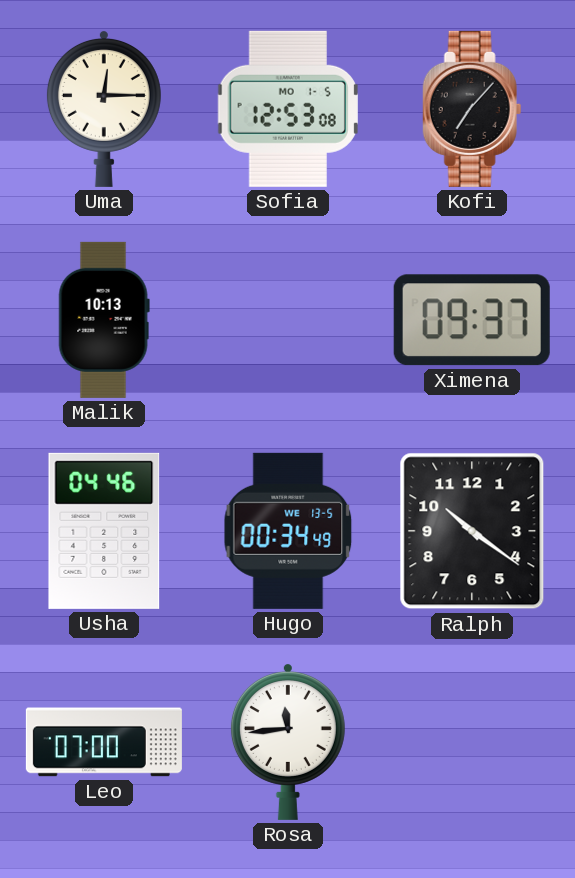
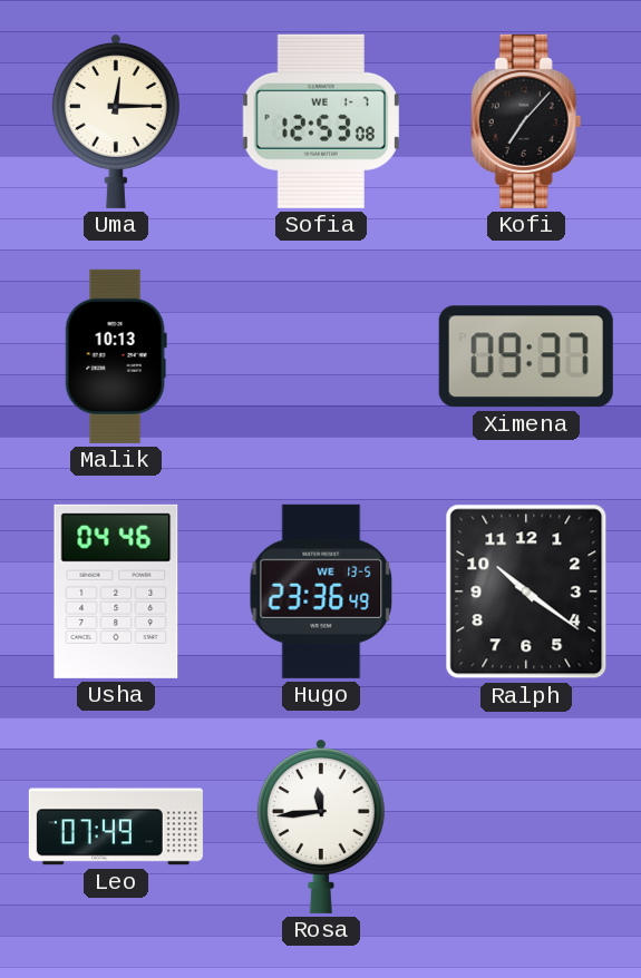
Sofia date: MO 1-5 -> WE 1-7 (321, 121)
Hugo: 00:34 -> 23:36 (321, 591)
Leo: 07:00 -> 07:49 (116, 827)
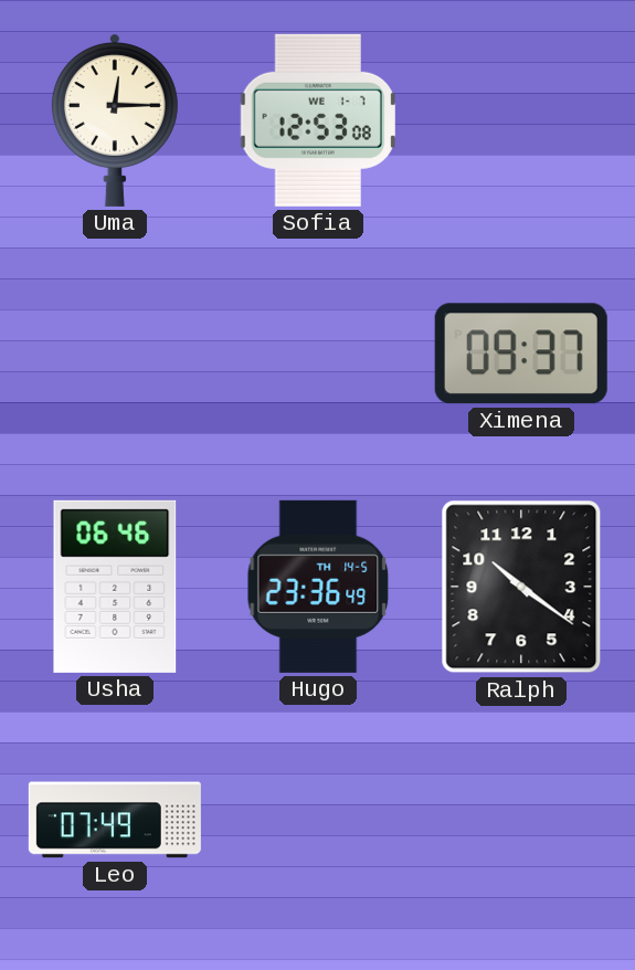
Kofi: 7:07 -> none (526, 121)
Malik: 10:13 -> none (116, 356)
Usha: 04:46 -> 06:46 (115, 587)
Hugo date: WE 13-5 -> TH 14-5 (318, 587)
Rosa: 11:44 -> none (321, 827)
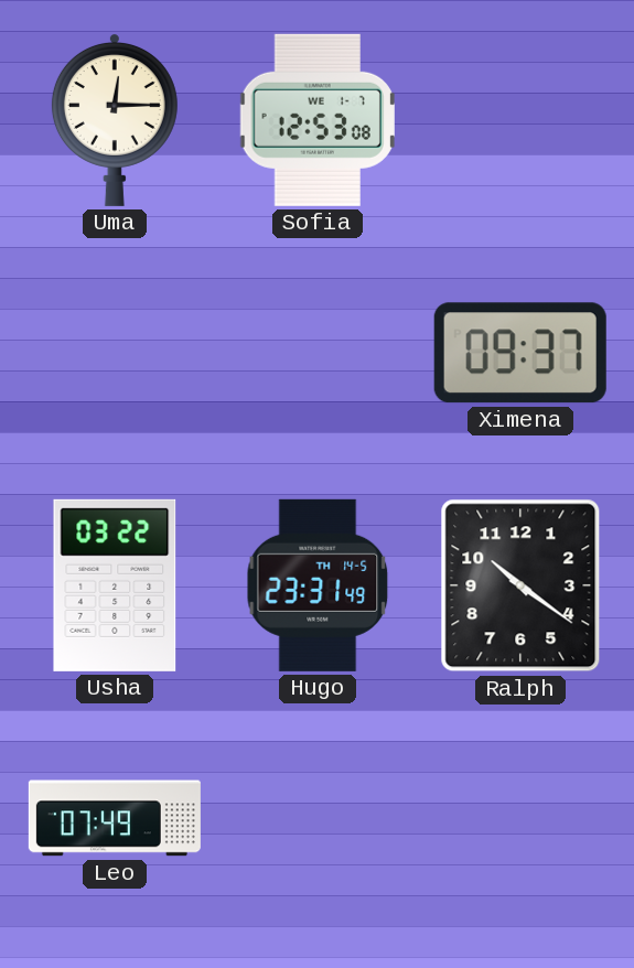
Usha: 06:46 -> 03:22 (115, 585)
Hugo: 23:36 -> 23:31 (318, 585)
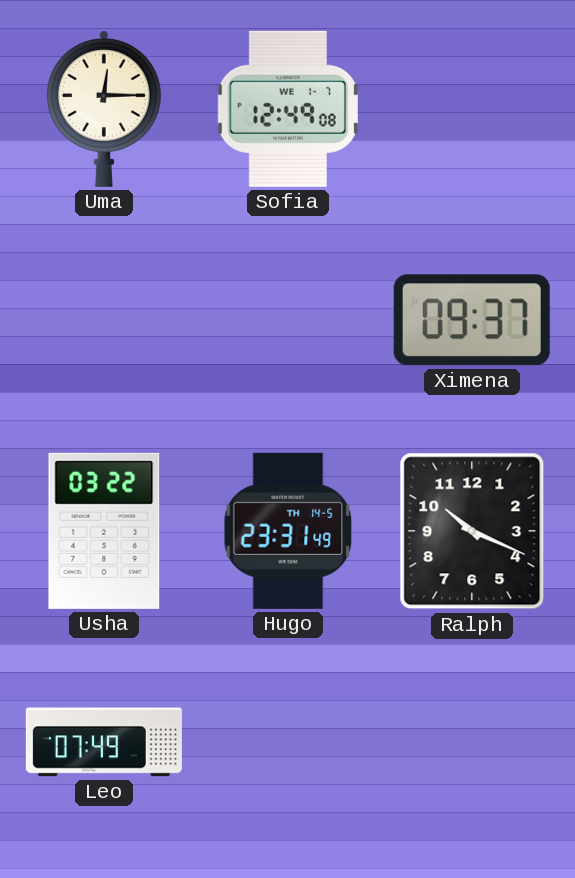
Sofia: 12:53 -> 12:49 (288, 109)
Ralph: 10:21 -> 10:19 (472, 531)
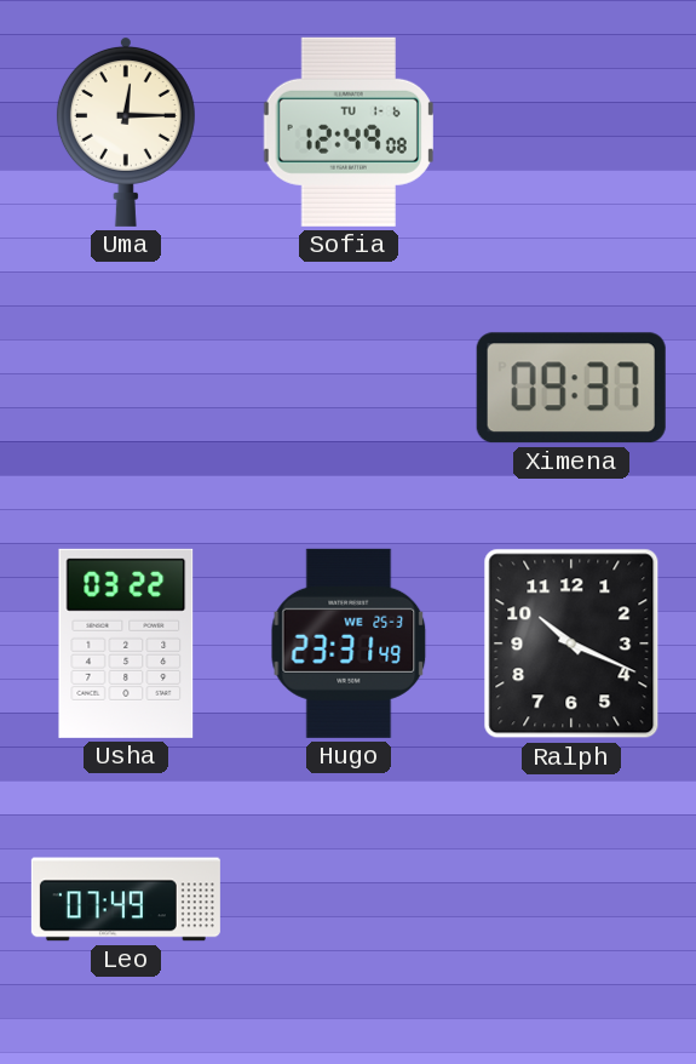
Sofia date: WE 1-7 -> TU 1-6 (349, 132)
Hugo date: TH 14-5 -> WE 25-3 (349, 643)
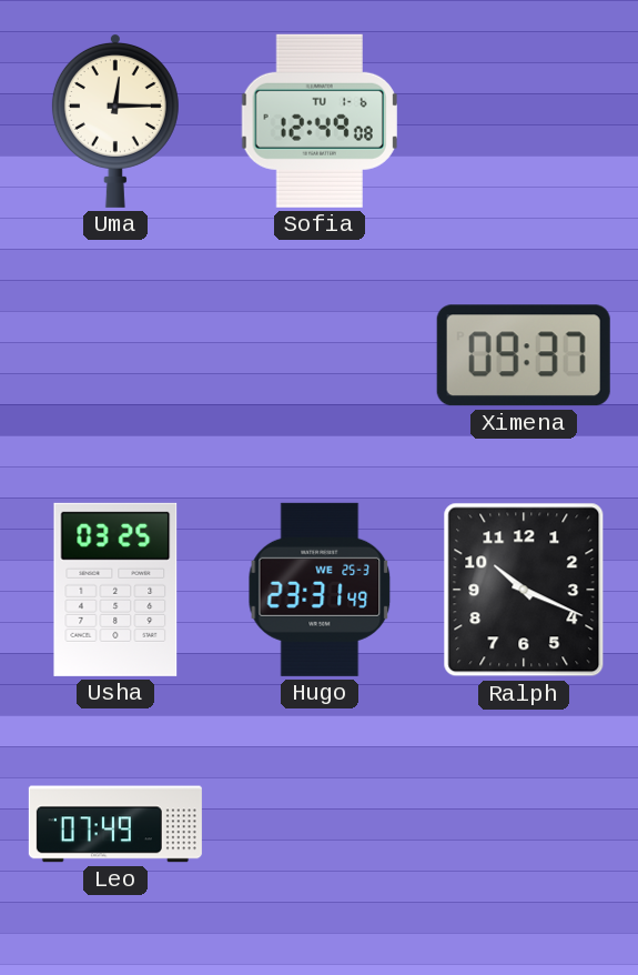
Usha: 03:22 -> 03:25 (115, 590)
